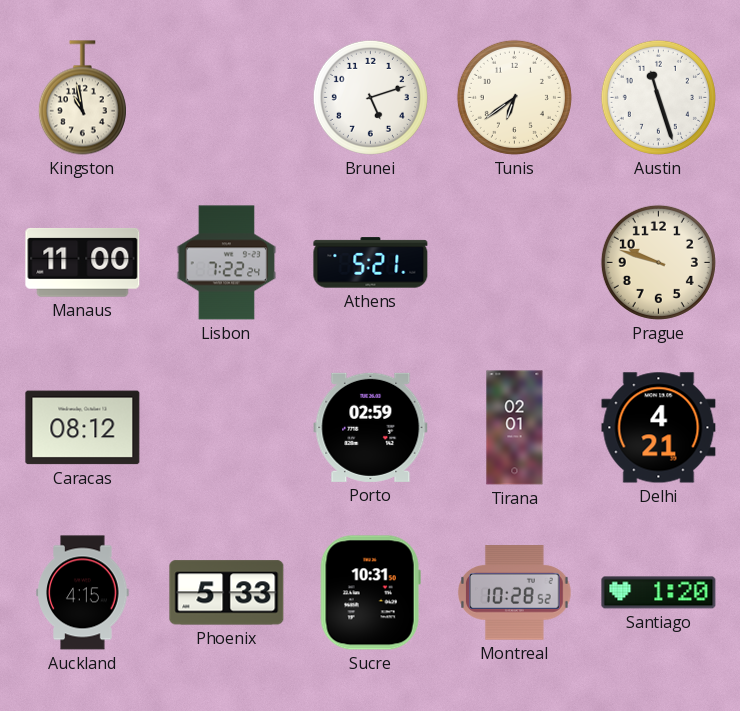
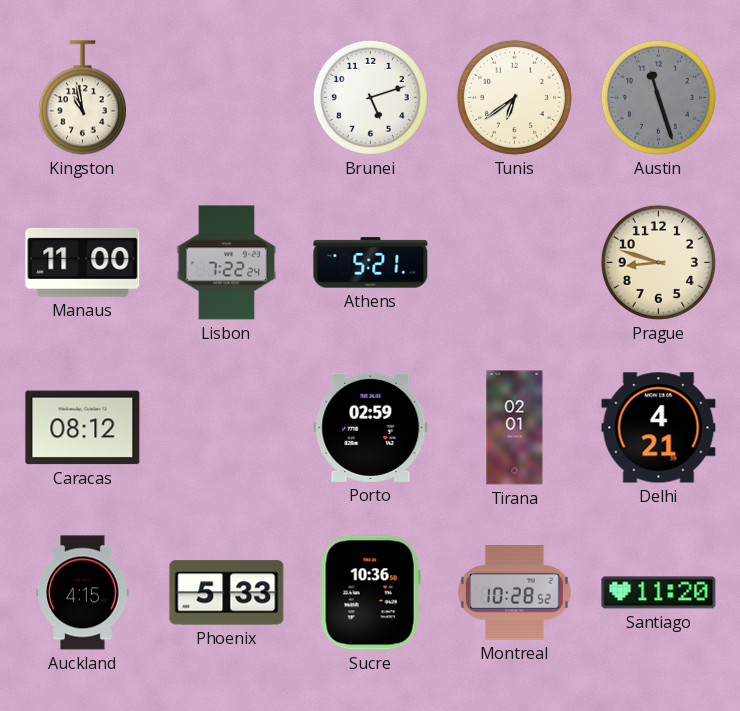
Austin dial: white -> grey (658, 97)
Prague: 9:48 -> 8:48 (658, 262)
Sucre: 10:31 -> 10:36 (370, 593)
Santiago: 1:20 -> 11:20 (659, 593)
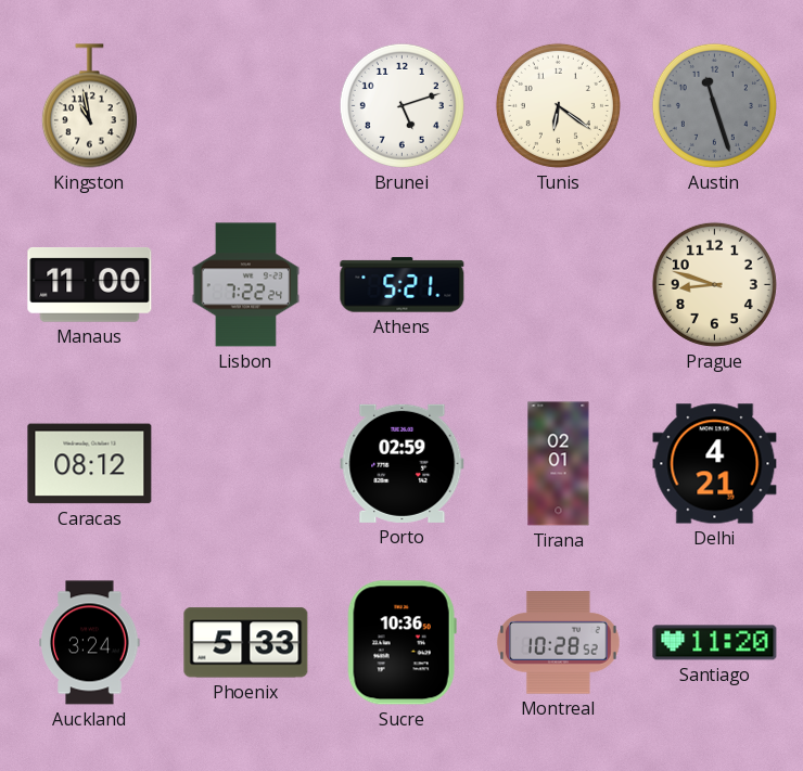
Tunis: 6:39 -> 6:21 (558, 105)
Auckland: 4:15 -> 3:24 (90, 643)
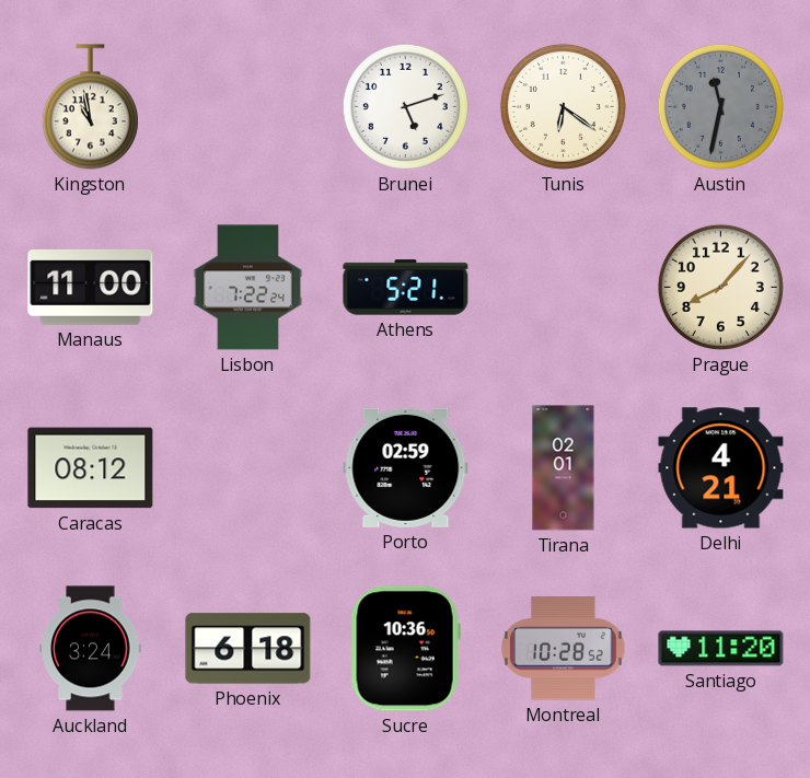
Austin: 11:27 -> 11:32 (720, 106)
Prague: 8:48 -> 8:07 (720, 287)
Phoenix: 5:33 -> 6:18 (248, 649)
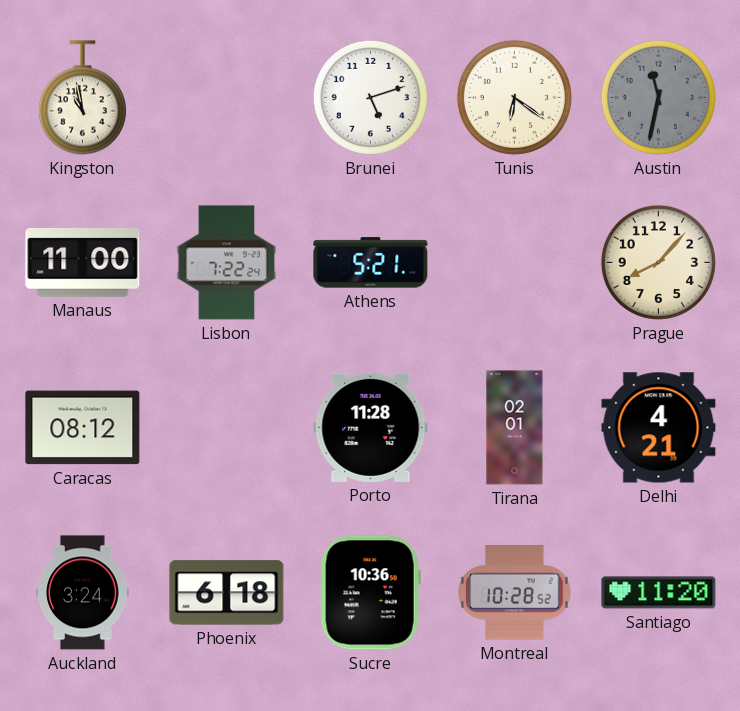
Porto: 02:59 -> 11:28 (371, 427)
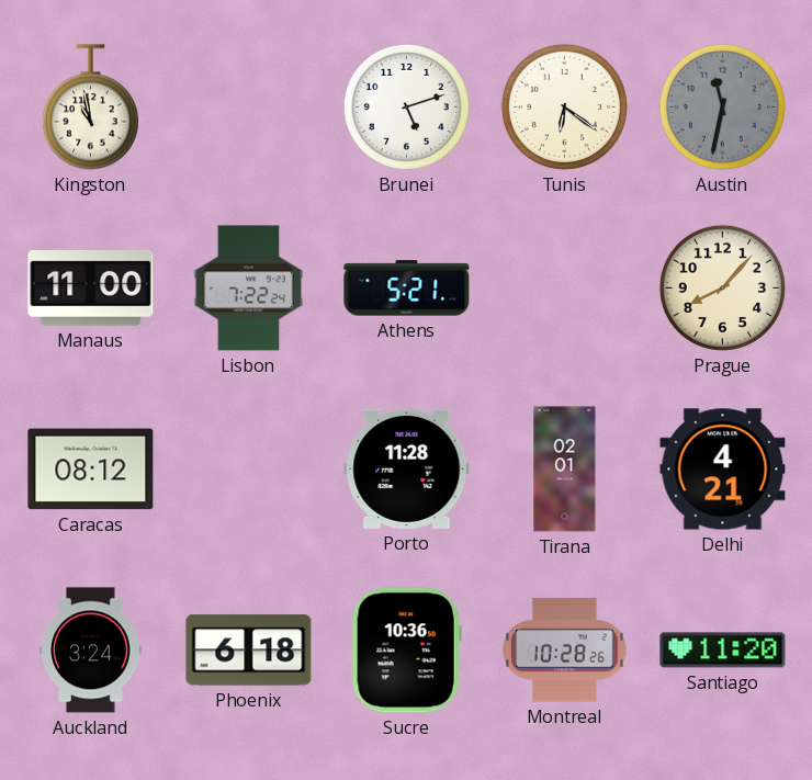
Montreal: 10:28:52 -> 10:28:26 (565, 651)
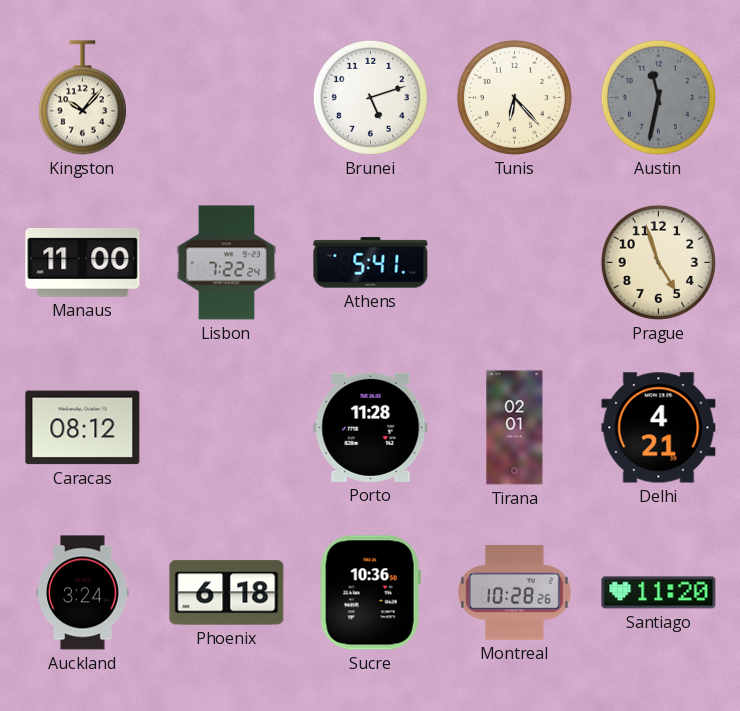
Kingston: 10:58 -> 10:07 (82, 98)
Tunis: 6:21 -> 6:23 (514, 97)
Athens: 5:21 -> 5:41 (371, 263)
Prague: 8:07 -> 4:57 (658, 262)
